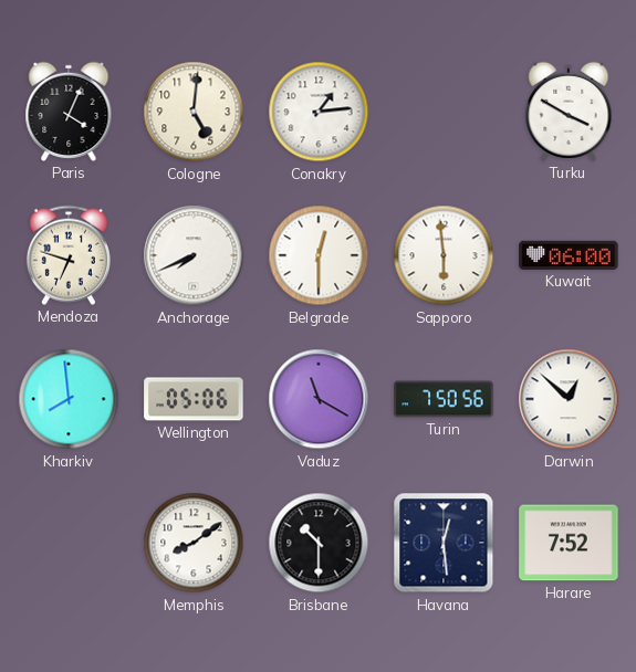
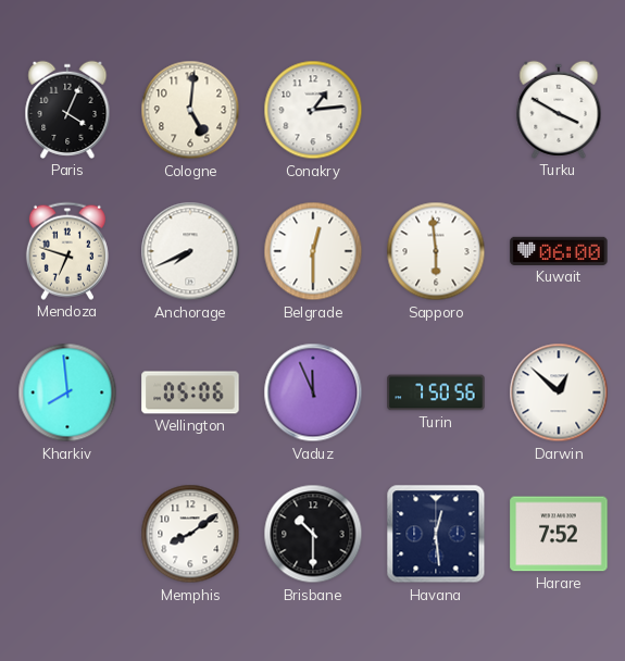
Vaduz: 11:20 -> 11:56 (313, 392)
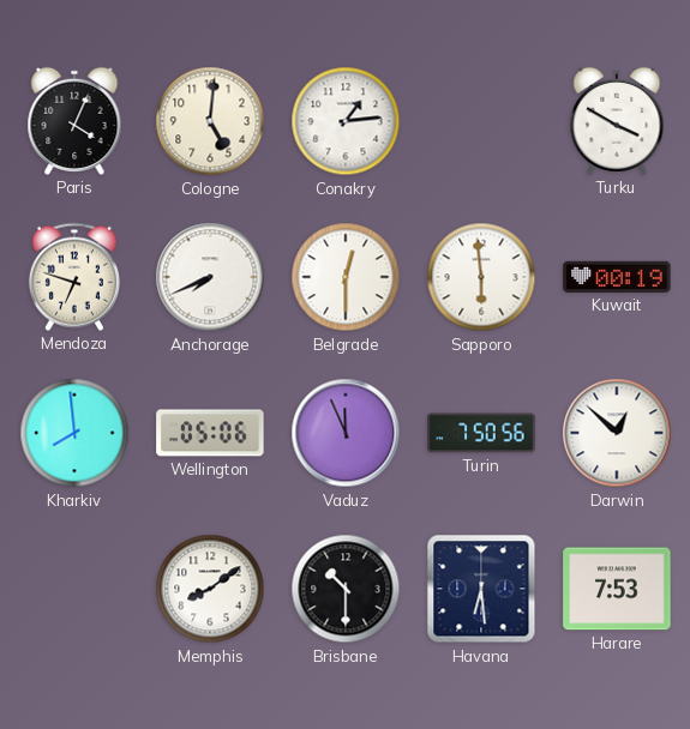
Kuwait: 06:00 -> 00:19 (617, 277)
Havana: 12:29 -> 6:29 (481, 589)
Harare: 7:52 -> 7:53 (617, 589)
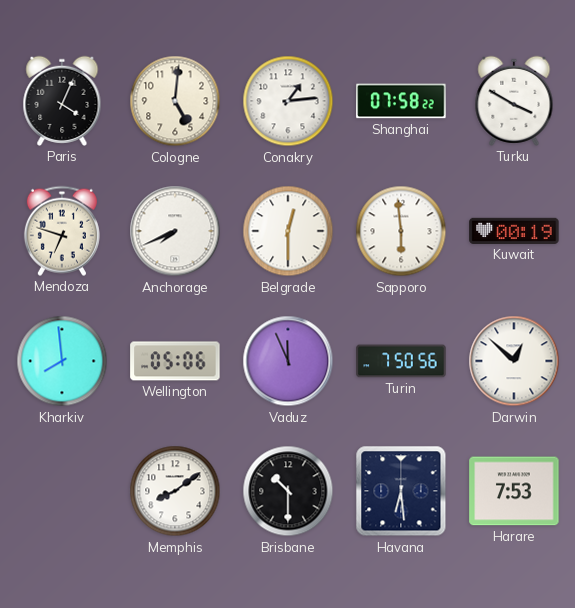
Shanghai: none -> 07:58 (401, 101)
